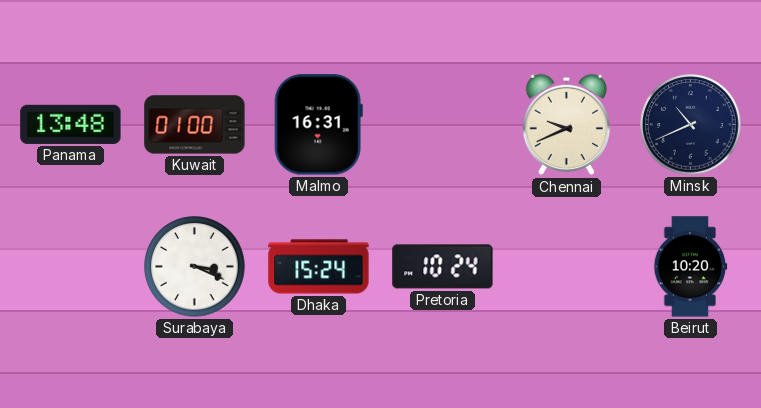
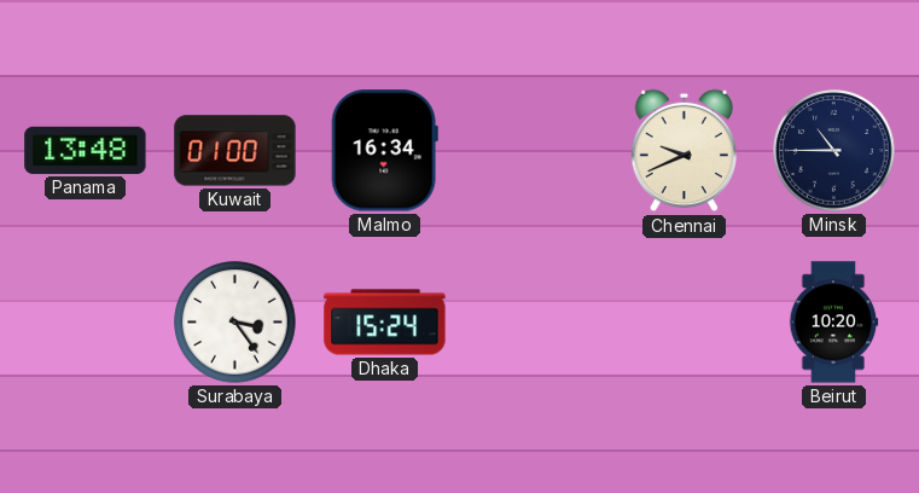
Malmo: 16:31 -> 16:34 (384, 151)
Minsk: 10:41 -> 10:45 (834, 151)
Surabaya: 3:19 -> 3:24 (235, 323)
Pretoria: 10:24 -> none (443, 267)
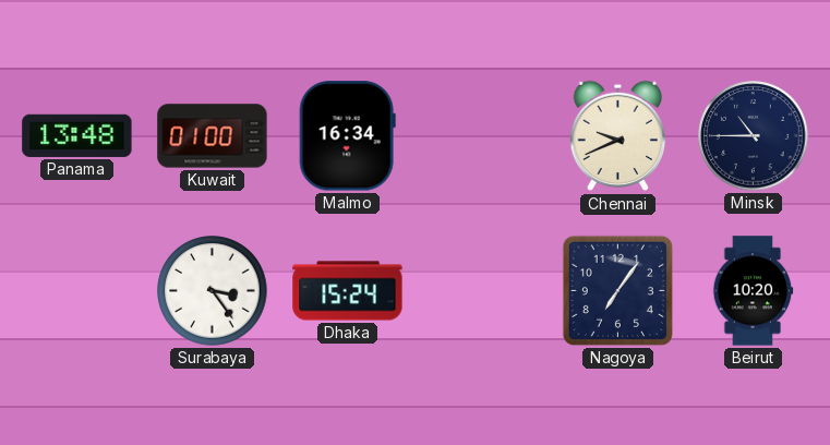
Nagoya: none -> 7:06 (617, 290)
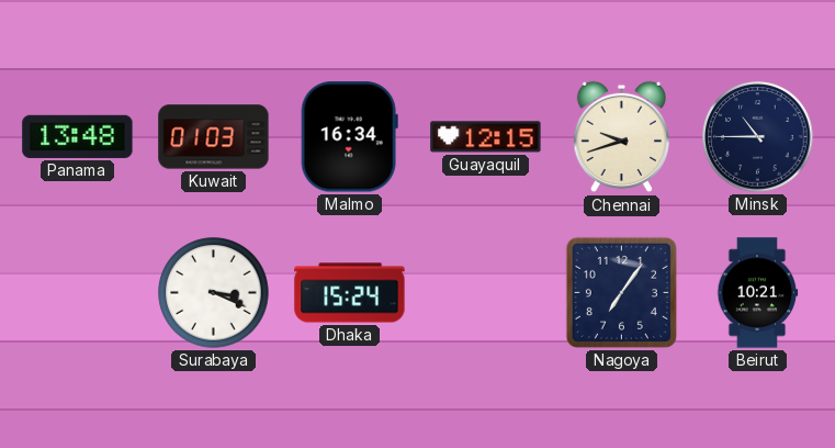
Kuwait: 01:00 -> 01:03 (214, 137)
Guayaquil: none -> 12:15 (486, 137)
Chennai: 9:41 -> 9:42 (622, 137)
Surabaya: 3:24 -> 3:19 (214, 293)
Beirut: 10:20 -> 10:21 (757, 293)
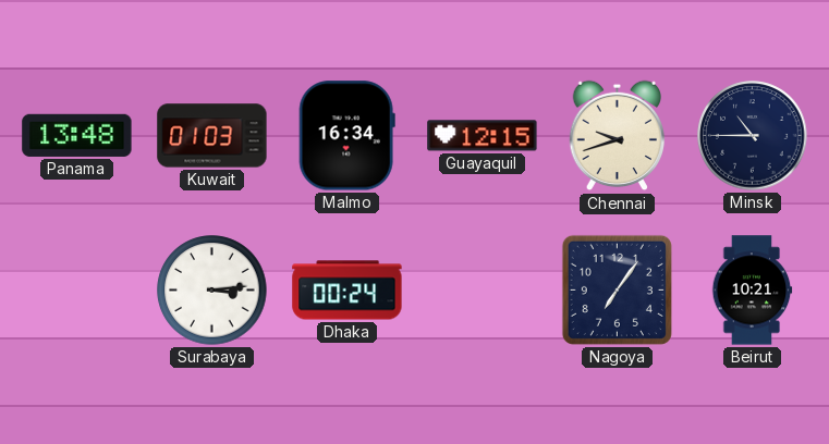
Surabaya: 3:19 -> 3:14 (212, 291)
Dhaka: 15:24 -> 00:24 (348, 291)
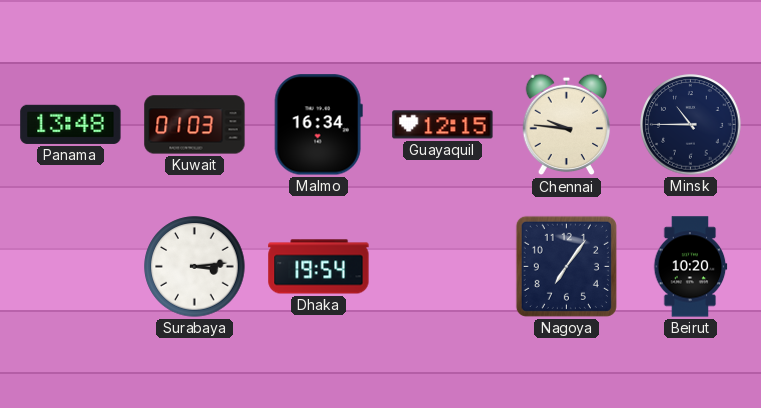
Chennai: 9:42 -> 9:46 (567, 125)
Dhaka: 00:24 -> 19:54 (319, 267)
Beirut: 10:21 -> 10:20 (690, 267)
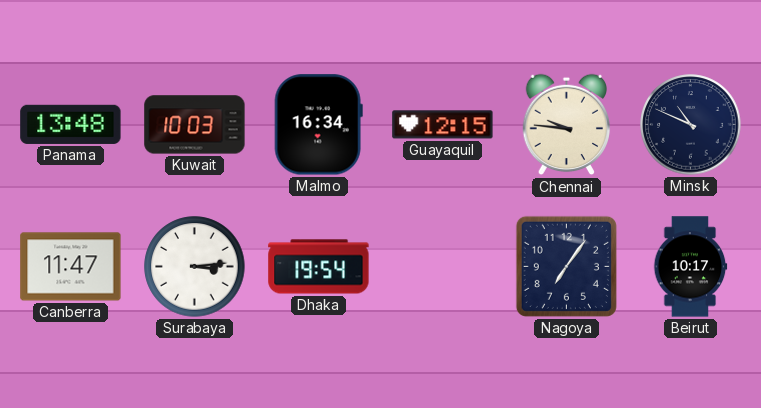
Kuwait: 01:03 -> 10:03 (195, 125)
Minsk: 10:45 -> 10:49 (691, 125)
Canberra: none -> 11:47 (71, 267)
Beirut: 10:20 -> 10:17 (690, 267)
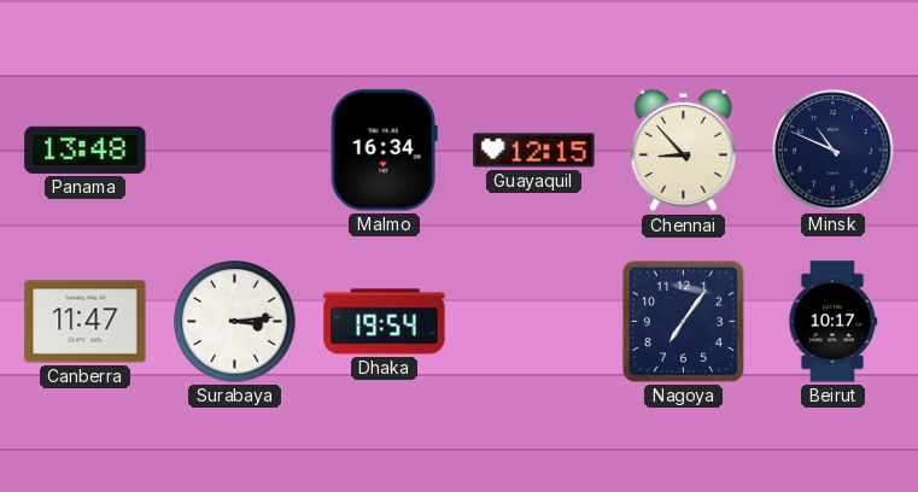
Kuwait: 10:03 -> none (195, 125)
Chennai: 9:46 -> 8:53 (684, 151)
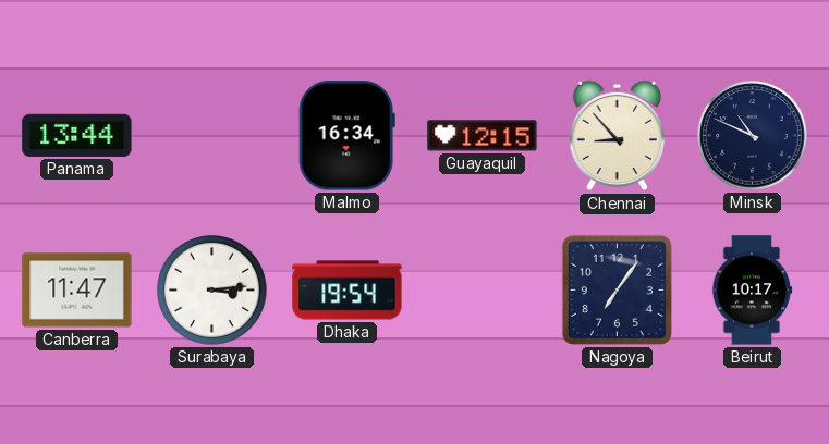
Panama: 13:48 -> 13:44 (77, 135)
